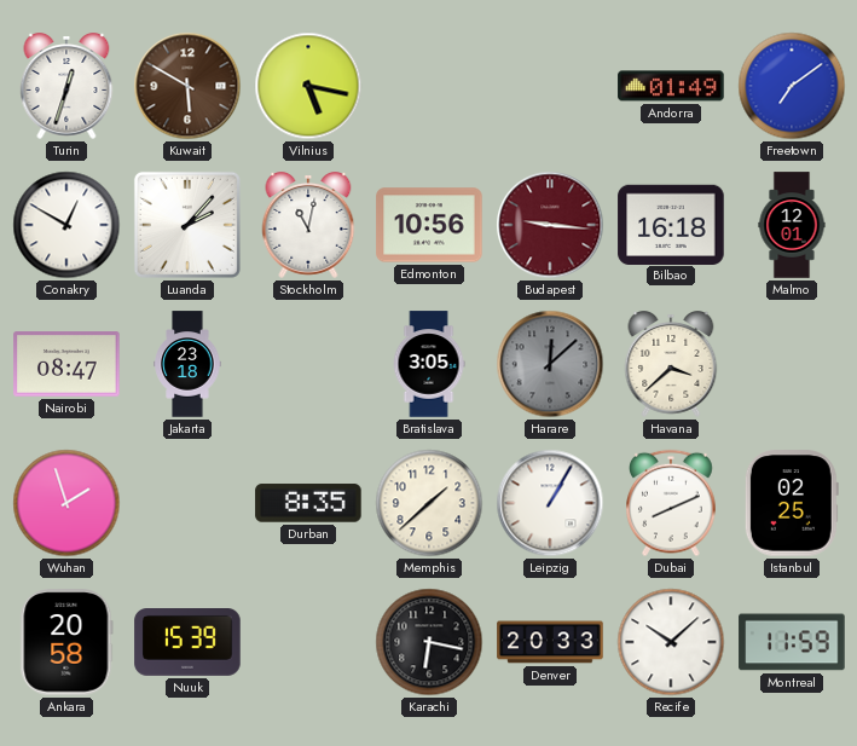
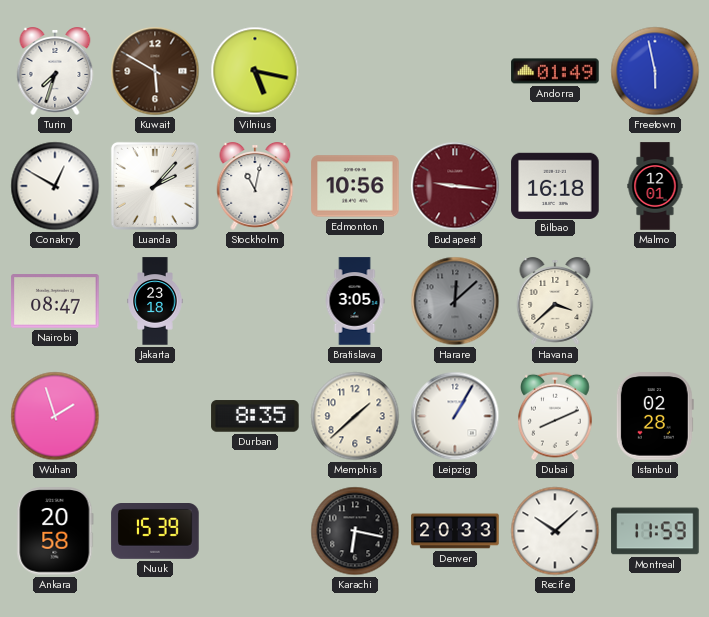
Turin: 12:33 -> 7:33 (55, 72)
Freetown: 7:09 -> 5:58 (655, 71)
Istanbul: 02:25 -> 02:28 (655, 416)
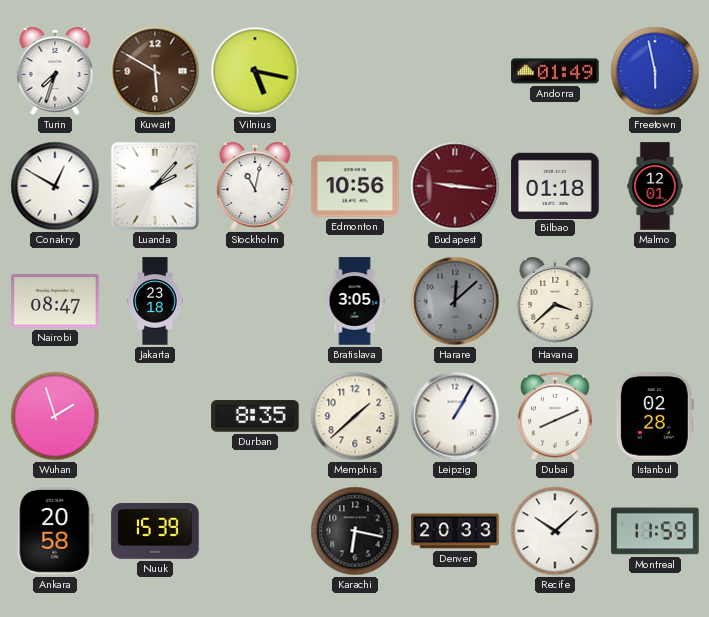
Bilbao: 16:18 -> 01:18 (555, 185)
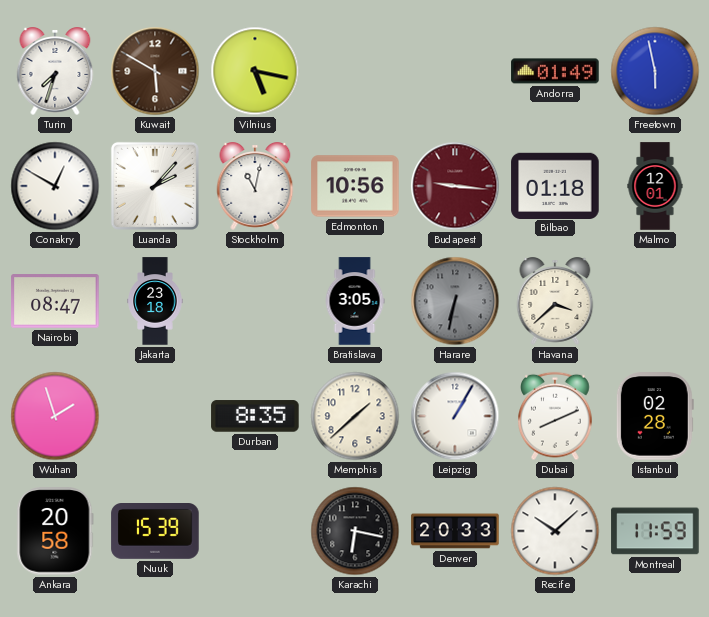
Harare: 12:08 -> 6:32 (455, 301)
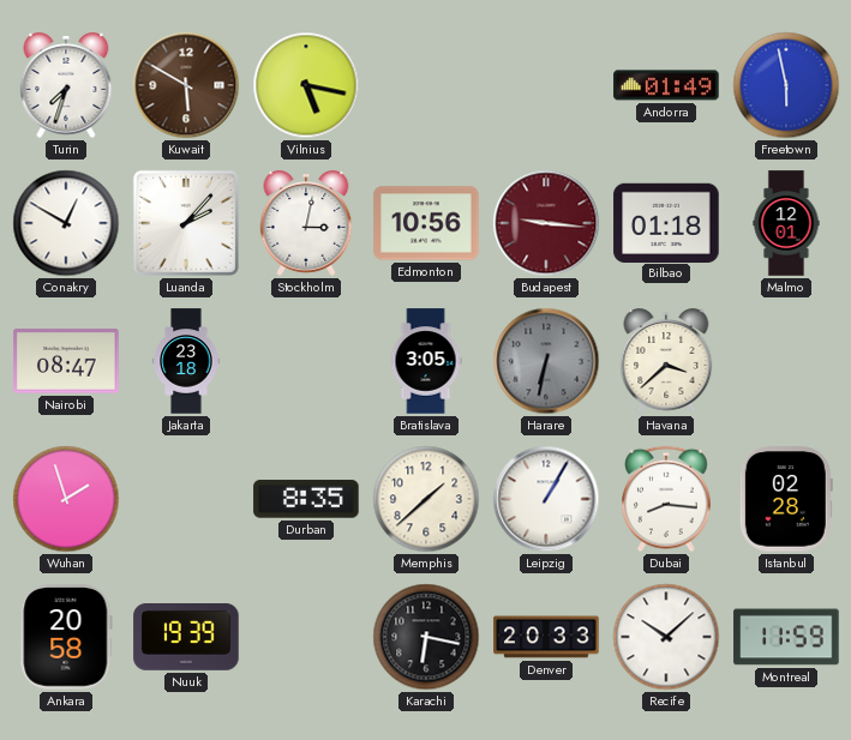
Stockholm: 11:02 -> 3:02 (306, 224)
Dubai: 8:11 -> 8:16 (667, 499)
Nuuk: 15:39 -> 19:39 (186, 638)
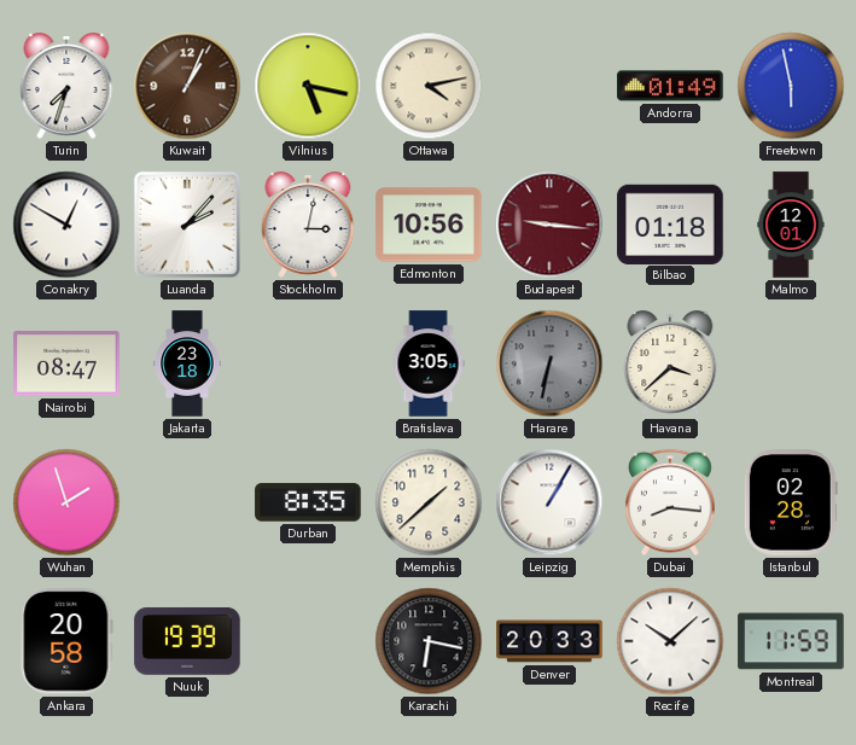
Kuwait: 5:50 -> 1:04 (187, 86)
Ottawa: none -> 4:13 (429, 86)
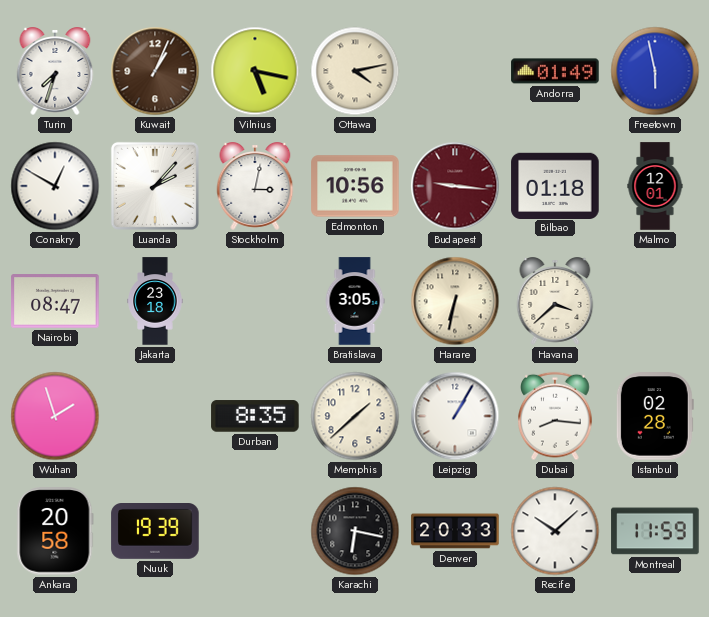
Harare dial: grey -> cream (455, 301)
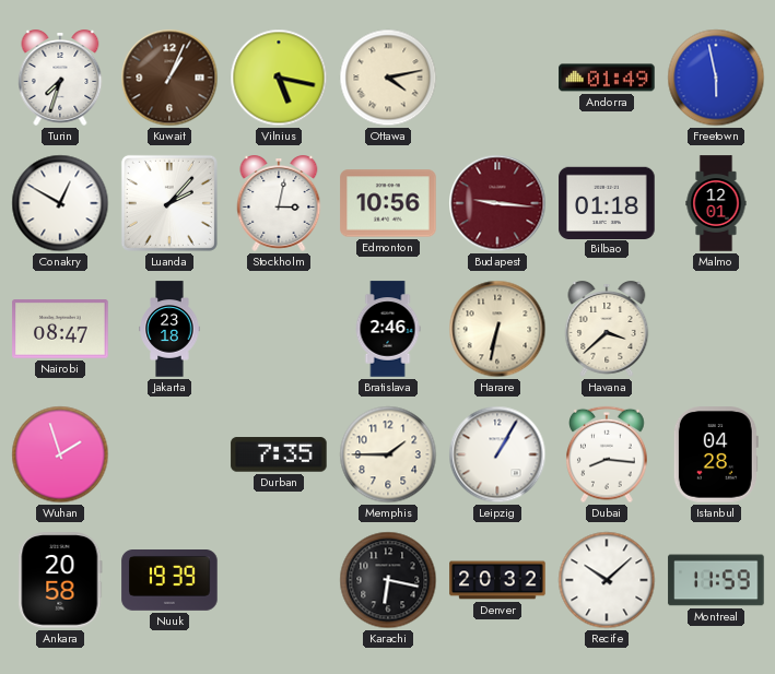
Bratislava: 3:05 -> 2:46 (388, 329)
Durban: 8:35 -> 7:35 (279, 454)
Memphis: 1:38 -> 1:45 (388, 454)
Istanbul: 02:28 -> 04:28 (716, 454)
Denver: 20:33 -> 20:32 (497, 580)
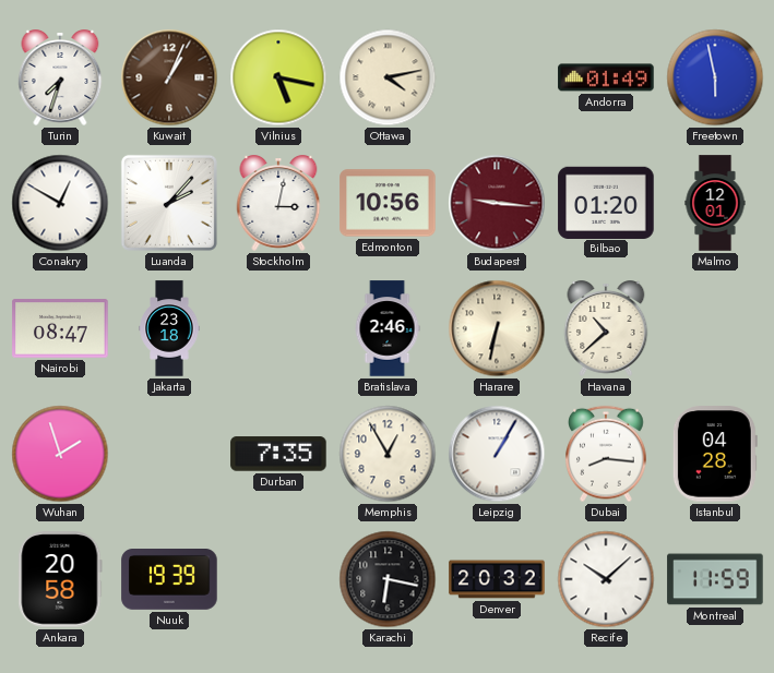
Bilbao: 01:18 -> 01:20 (606, 202)
Havana: 3:38 -> 10:38 (606, 329)
Memphis: 1:45 -> 12:55 (388, 454)
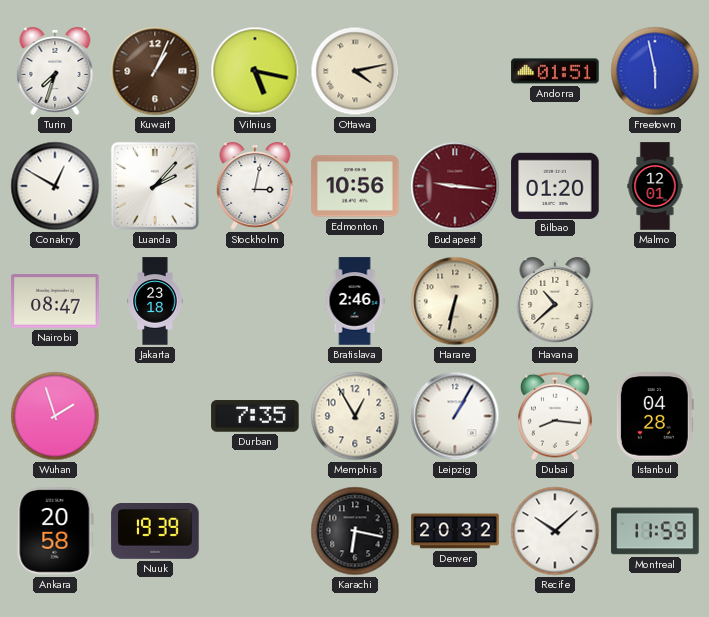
Andorra: 01:49 -> 01:51 (555, 71)
